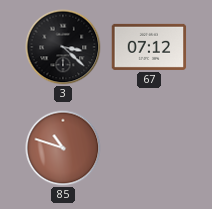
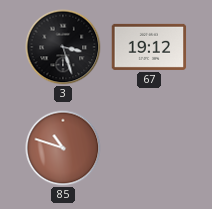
3: 3:22 -> 3:27 (63, 47)
67: 07:12 -> 19:12 (149, 47)
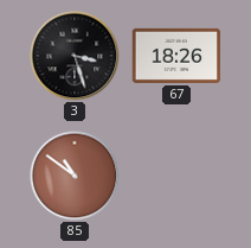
67: 19:12 -> 18:26 (176, 56)
85: 10:48 -> 10:51 (75, 176)
